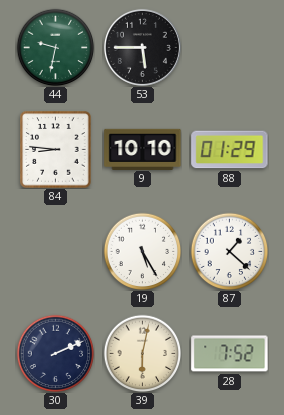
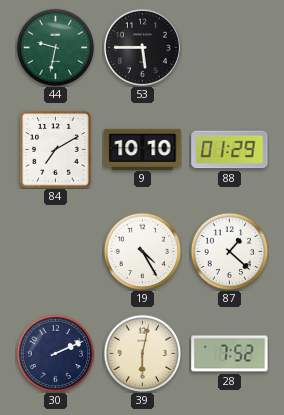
84: 8:46 -> 7:10 (56, 150)
19: 5:25 -> 4:25 (142, 251)
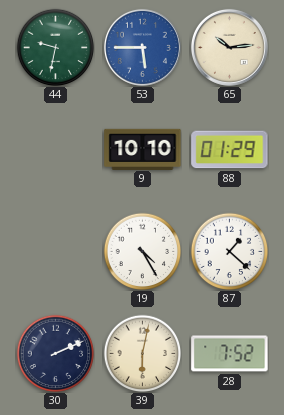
53 dial: black -> blue (142, 47)
65: none -> 10:14 (229, 47)
84: 7:10 -> none (56, 150)
